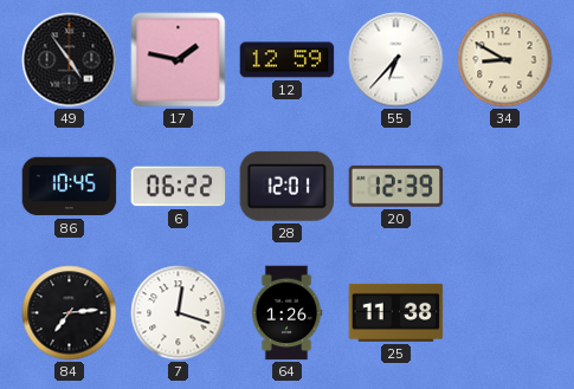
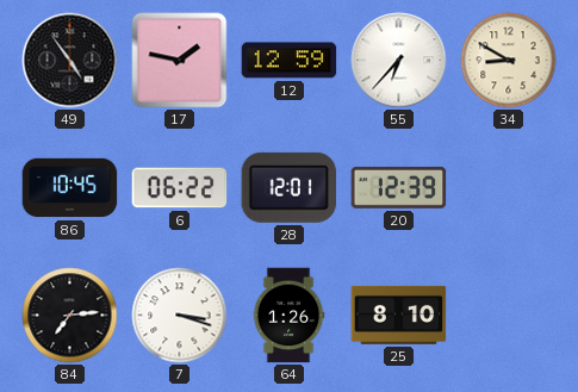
7: 12:18 -> 3:18 (180, 316)
25: 11:38 -> 8:10 (399, 315)
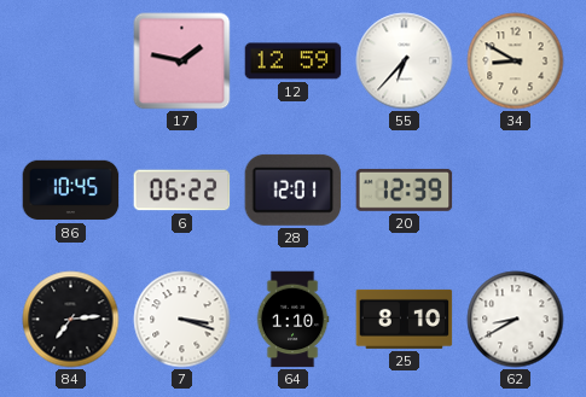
49: 4:54 -> none (70, 61)
64: 1:26 -> 1:10 (292, 320)
62: none -> 8:40 (516, 320)
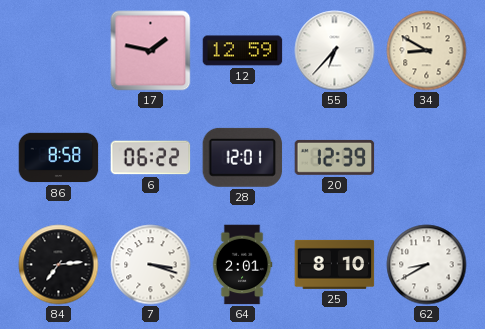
86: 10:45 -> 8:58 (59, 158)
64: 1:10 -> 2:01 (242, 265)
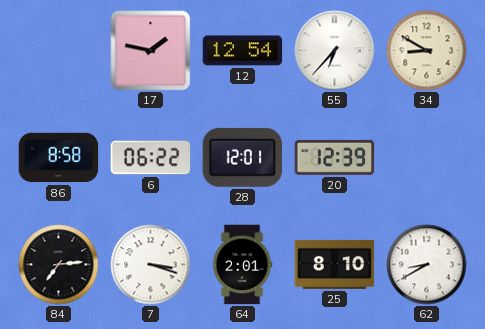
12: 12:59 -> 12:54 (243, 51)
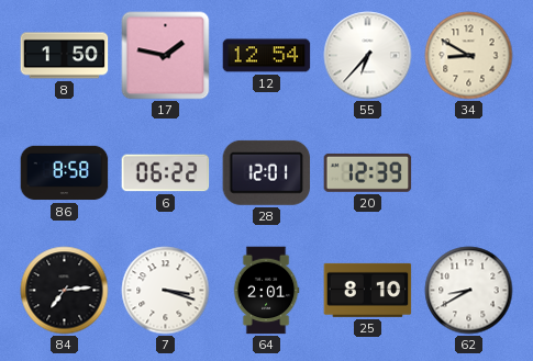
8: none -> 1:50 (65, 56)
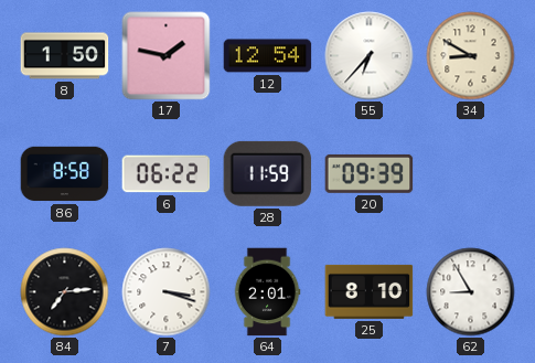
28: 12:01 -> 11:59 (268, 173)
20: 12:39 -> 09:39 (370, 173)
62: 8:40 -> 8:55 (471, 292)
